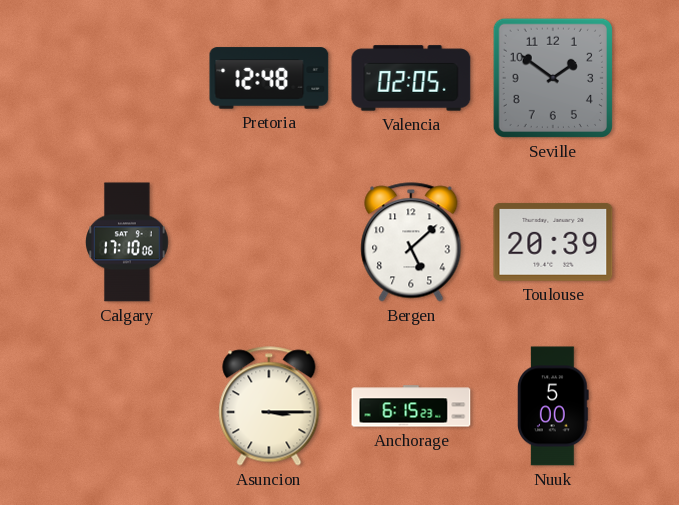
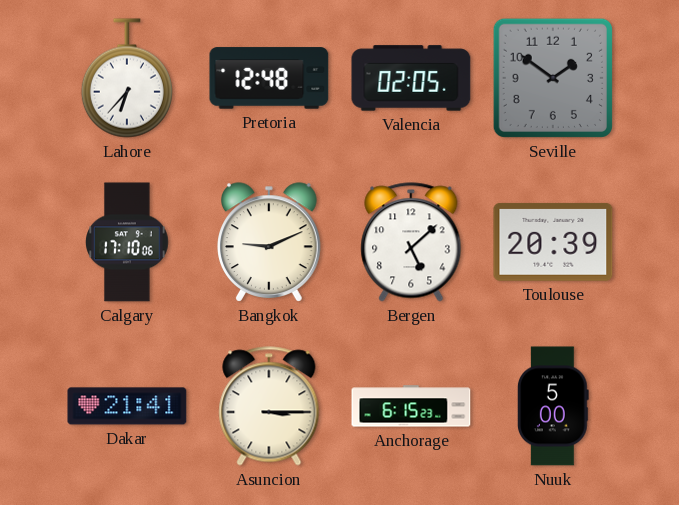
Lahore: none -> 6:37 (127, 78)
Bangkok: none -> 9:11 (270, 242)
Dakar: none -> 21:41 (127, 406)
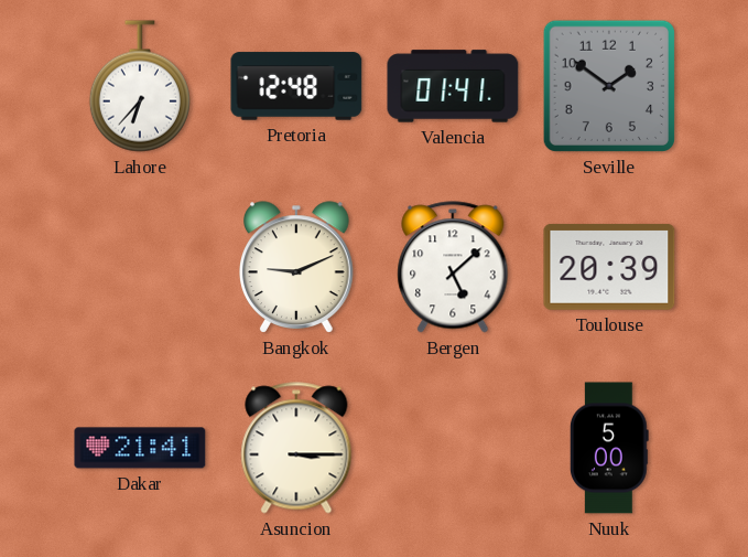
Valencia: 02:05 -> 01:41 (453, 86)
Calgary: 17:10 -> none (127, 242)
Anchorage: 6:15 -> none (411, 406)
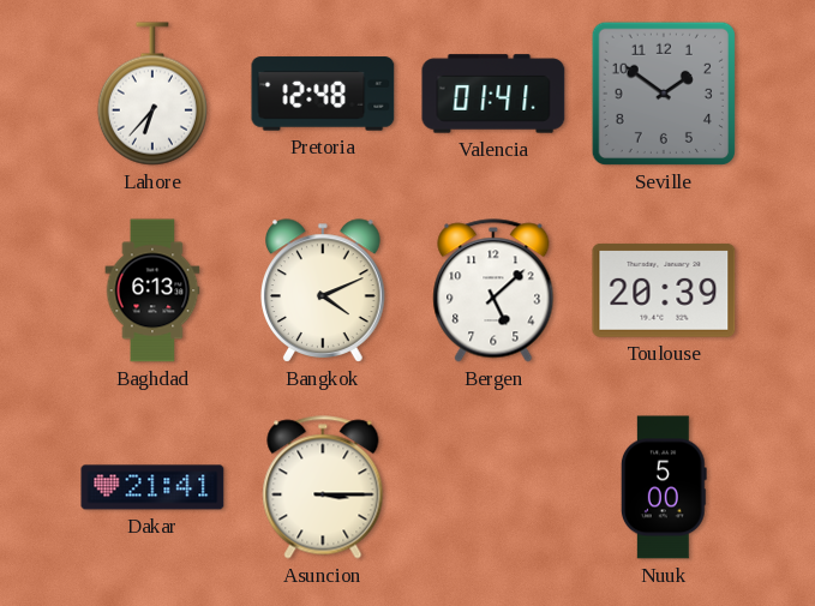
Baghdad: none -> 6:13 (152, 290)
Bangkok: 9:11 -> 4:11 (324, 290)
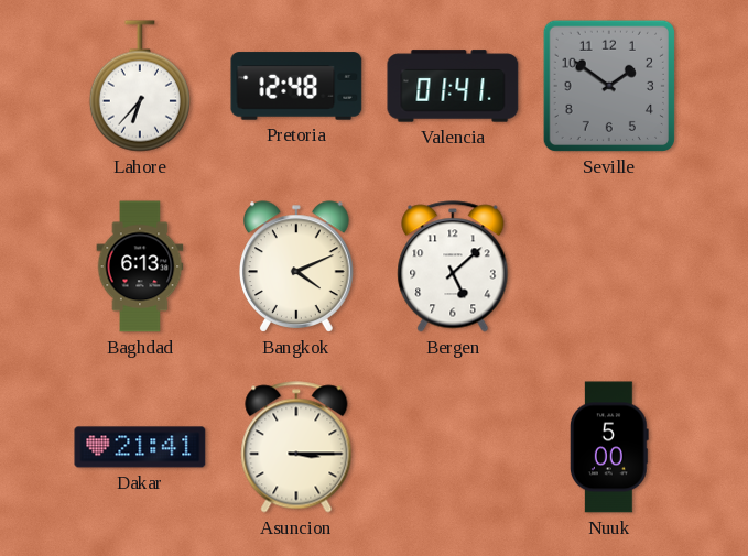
Toulouse: 20:39 -> none (664, 290)
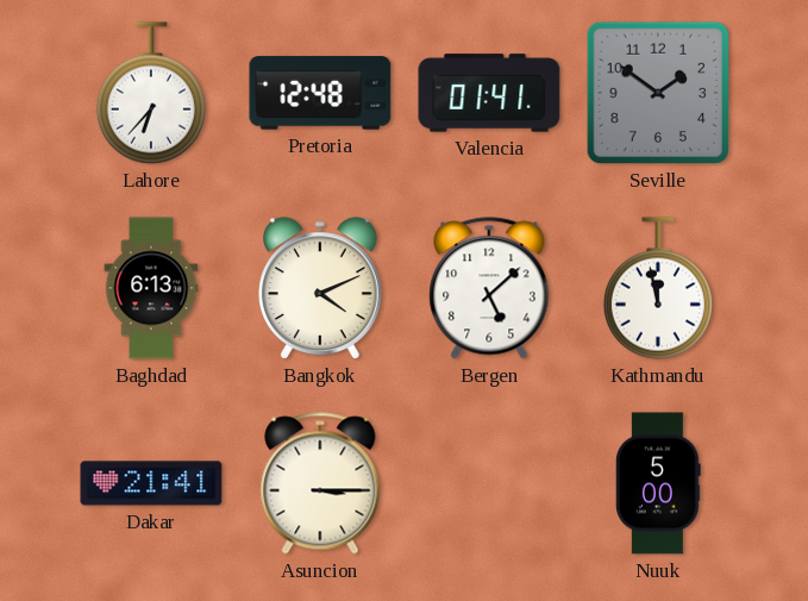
Kathmandu: none -> 11:58 (658, 288)
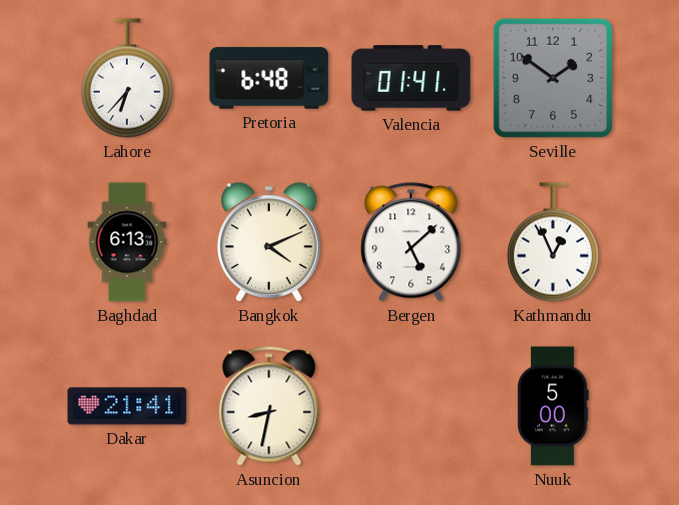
Pretoria: 12:48 -> 6:48 (269, 78)
Kathmandu: 11:58 -> 12:56 (553, 242)
Asuncion: 3:15 -> 8:32 (269, 406)
